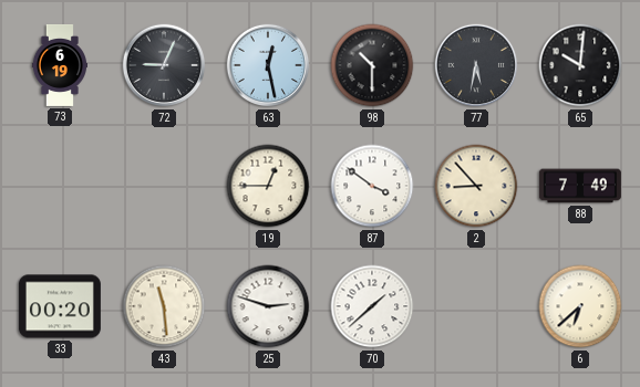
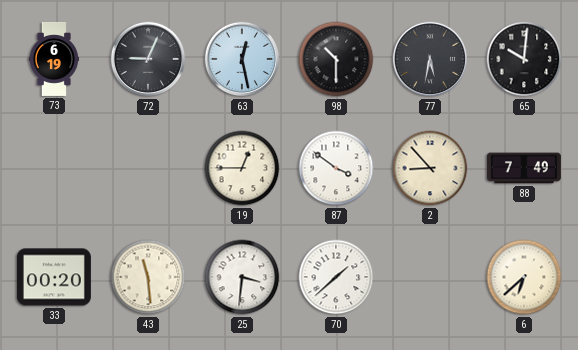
25: 2:48 -> 3:31 (242, 277)
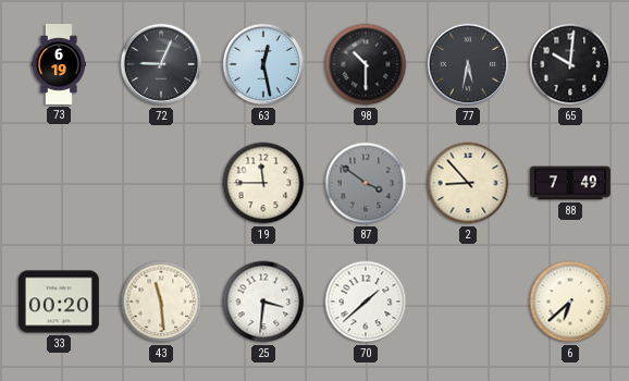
19: 12:45 -> 11:45 (263, 183)
87 dial: white -> grey (366, 183)
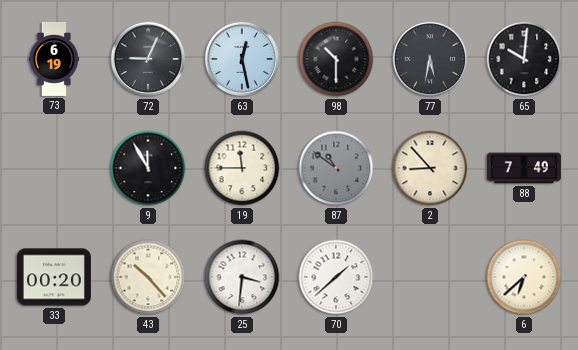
9: none -> 11:55 (148, 168)
87: 3:51 -> 10:51 (336, 168)
43: 11:29 -> 10:23 (148, 277)
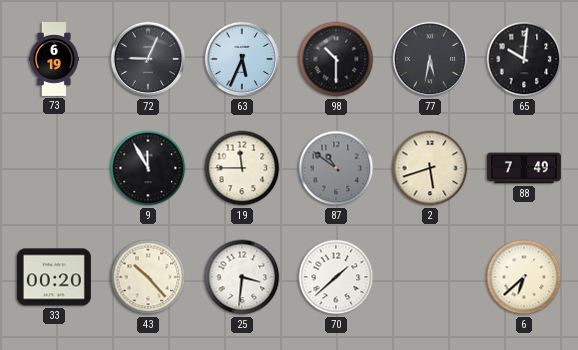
63: 12:28 -> 5:34 (242, 59)
2: 8:53 -> 5:42 (430, 168)
